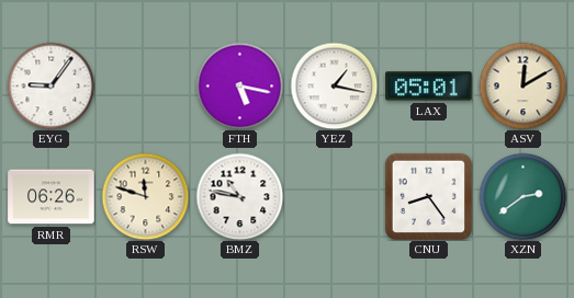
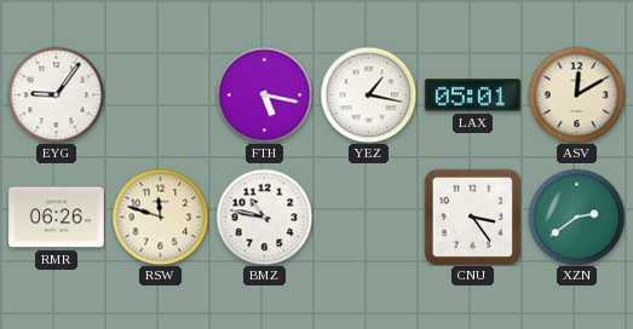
CNU: 8:24 -> 3:24 (472, 217)
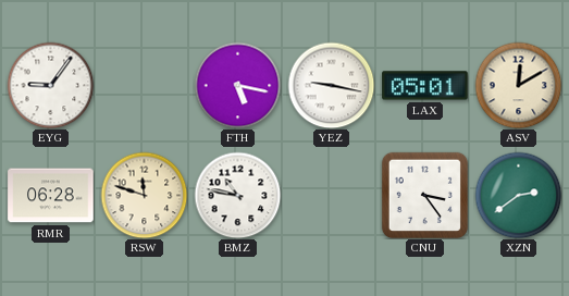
YEZ: 1:17 -> 9:17 (331, 85)
RMR: 06:26 -> 06:28 (51, 196)
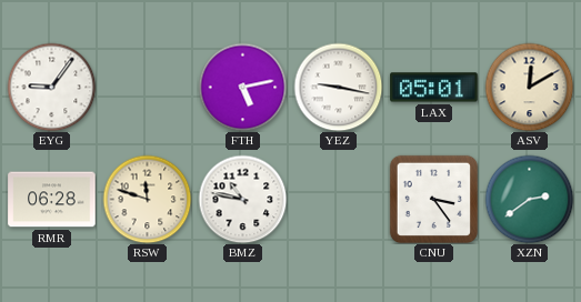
FTH: 5:17 -> 5:13 (242, 87)
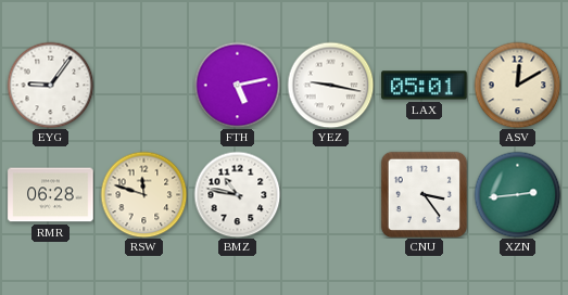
XZN: 2:39 -> 2:44 (517, 194)
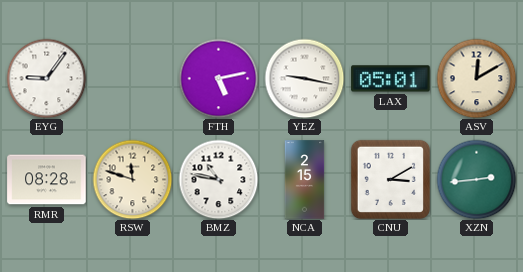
RMR: 06:28 -> 08:28 (47, 180)
NCA: none -> 2:15 (305, 180)
CNU: 3:24 -> 3:10 (390, 179)
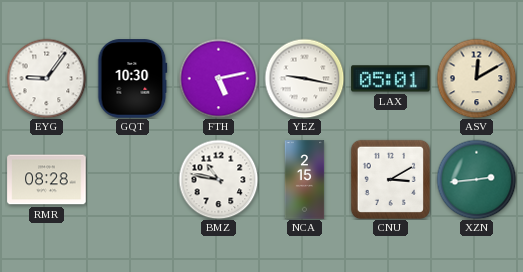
GQT: none -> 10:30 (133, 79)
RSW: 11:48 -> none (132, 179)
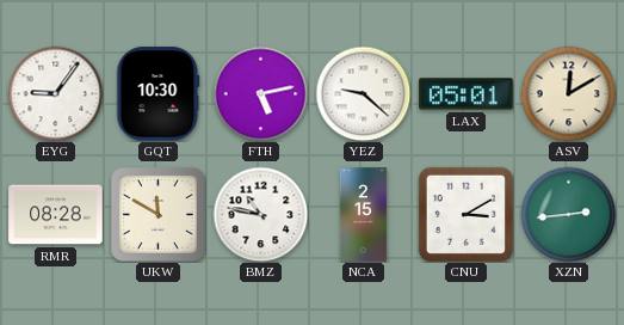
YEZ: 9:17 -> 9:22 (363, 93)
UKW: none -> 11:50 (159, 215)
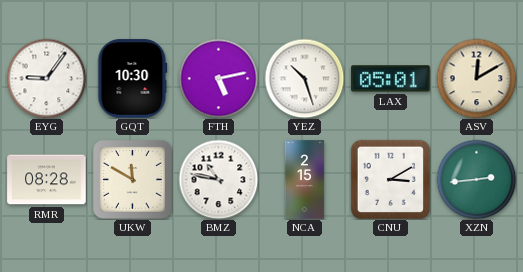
YEZ: 9:22 -> 10:27 (304, 78)
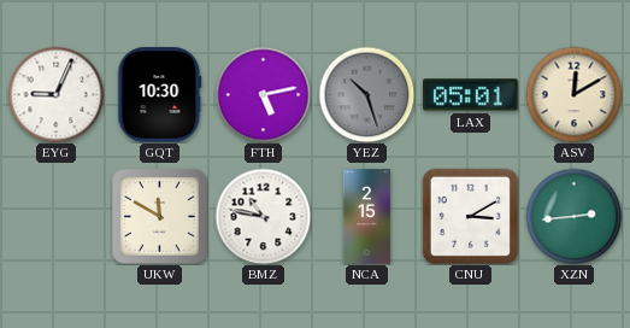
EYG: 9:06 -> 9:04 (55, 94)
YEZ dial: white -> grey (366, 94)
RMR: 08:28 -> none (47, 180)
